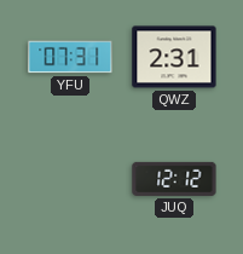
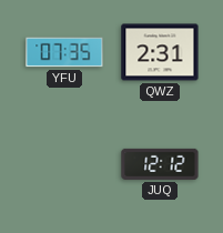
YFU: 07:31 -> 07:35 (64, 52)
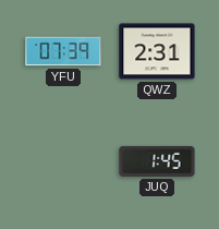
YFU: 07:35 -> 07:39 (63, 51)
JUQ: 12:12 -> 1:45 (157, 161)
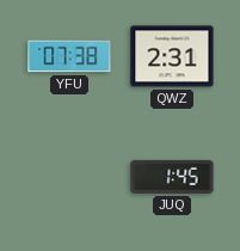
YFU: 07:39 -> 07:38 (69, 56)
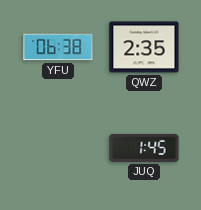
YFU: 07:38 -> 06:38 (58, 47)
QWZ: 2:31 -> 2:35 (144, 47)
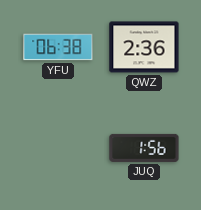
QWZ: 2:35 -> 2:36 (144, 47)
JUQ: 1:45 -> 1:56 (144, 148)
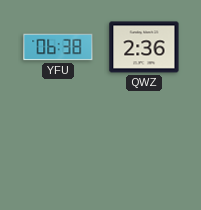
JUQ: 1:56 -> none (144, 148)
